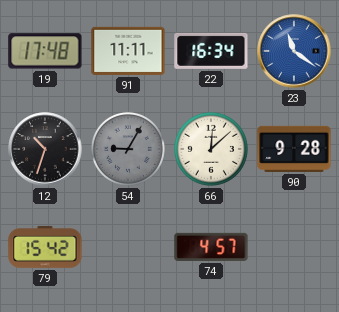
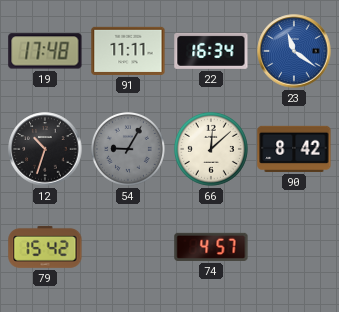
90: 9:28 -> 8:42 (294, 149)
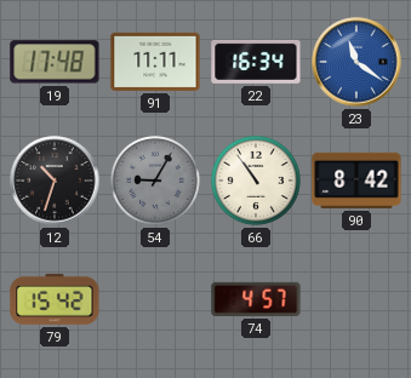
66: 12:08 -> 10:54 (256, 181)
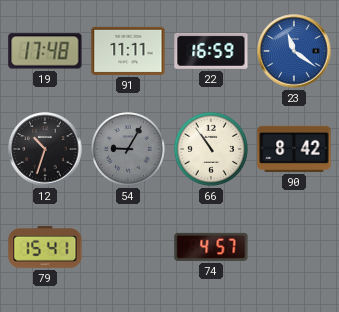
22: 16:34 -> 16:59 (211, 51)
79: 15:42 -> 15:41 (45, 247)
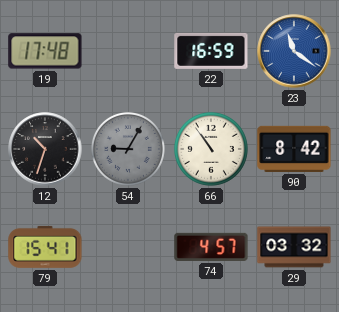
91: 11:11 -> none (128, 51)
29: none -> 03:32 (294, 247)
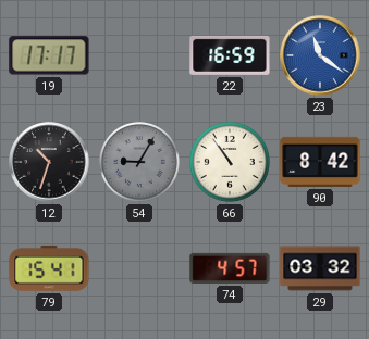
19: 17:48 -> 17:17 (49, 55)
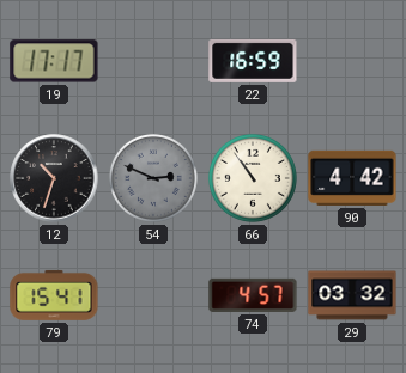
23: 11:21 -> none (320, 55)
54: 9:05 -> 2:49 (153, 178)
90: 8:42 -> 4:42 (352, 178)
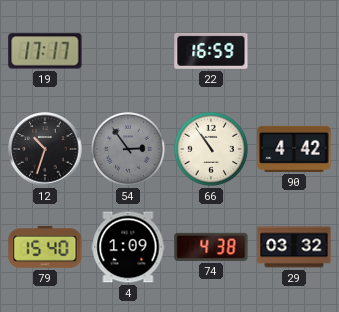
54: 2:49 -> 2:54 (128, 149)
79: 15:41 -> 15:40 (45, 247)
4: none -> 1:09 (128, 247)
74: 4:57 -> 4:38 (211, 247)
